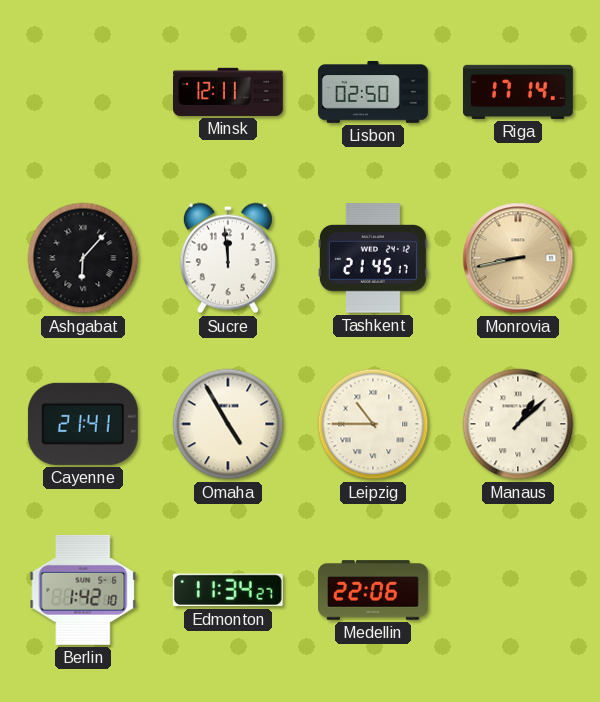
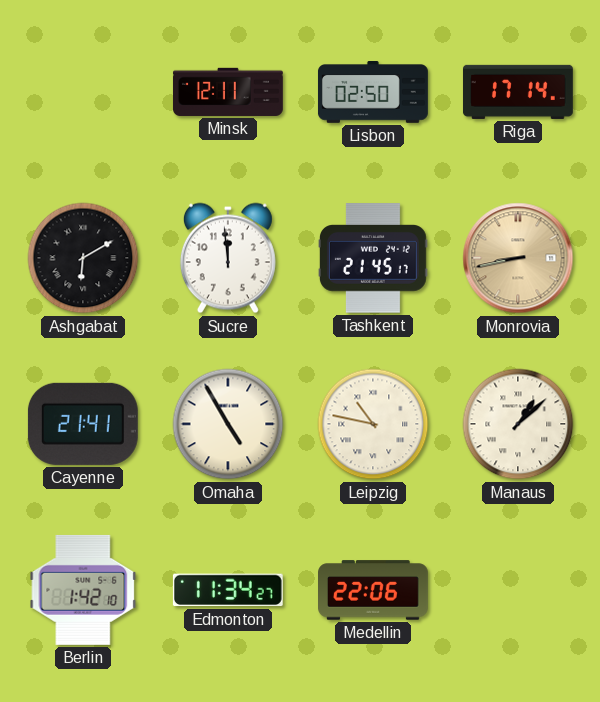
Ashgabat: 6:07 -> 6:10 (83, 258)
Leipzig: 10:45 -> 10:47 (373, 424)
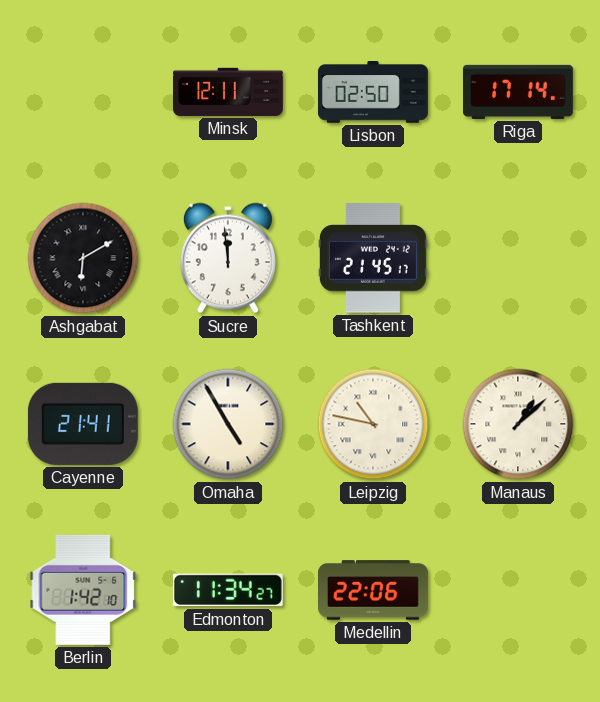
Monrovia: 8:43 -> none (518, 258)
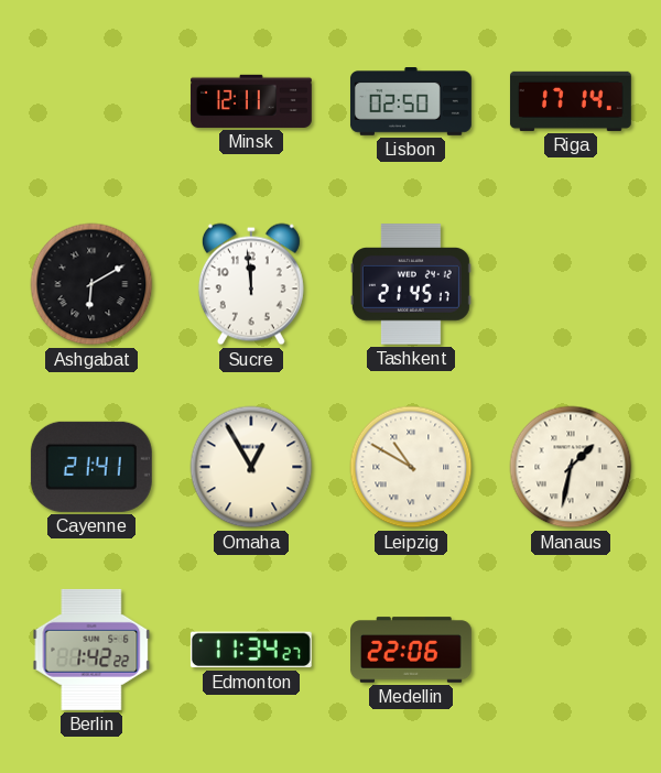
Omaha: 4:55 -> 12:55 (251, 467)
Leipzig: 10:47 -> 10:50 (411, 467)
Manaus: 1:08 -> 1:32 (571, 467)
Berlin: 1:42:10 -> 1:42:22 (91, 650)
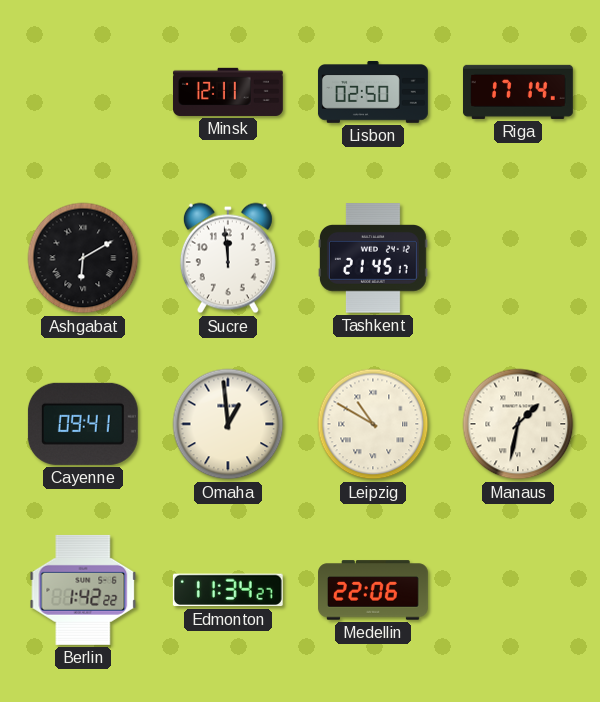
Cayenne: 21:41 -> 09:41 (83, 424)
Omaha: 12:55 -> 12:59 (228, 424)
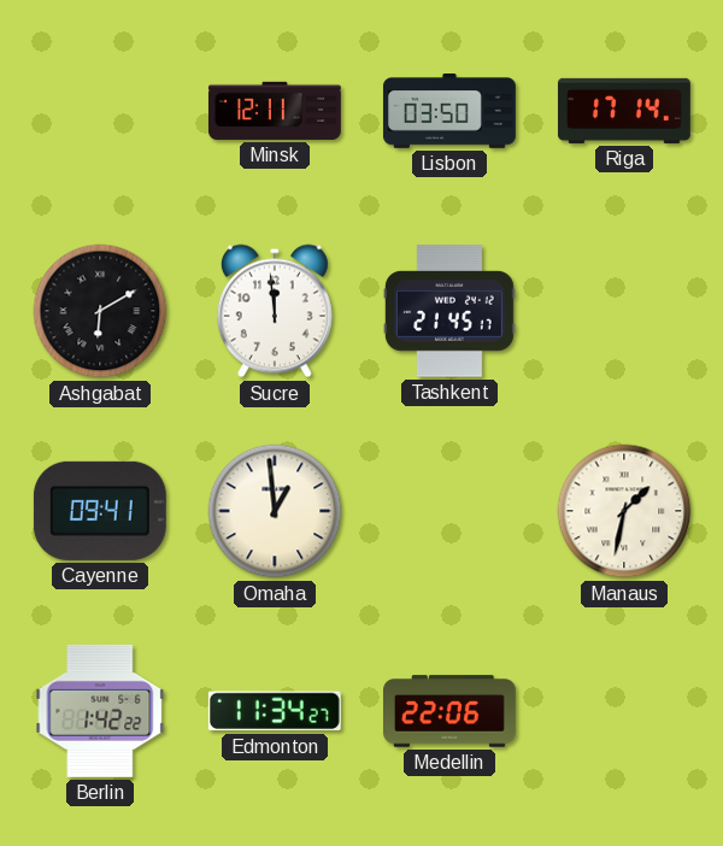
Lisbon: 02:50 -> 03:50 (449, 112)
Leipzig: 10:50 -> none (373, 424)
